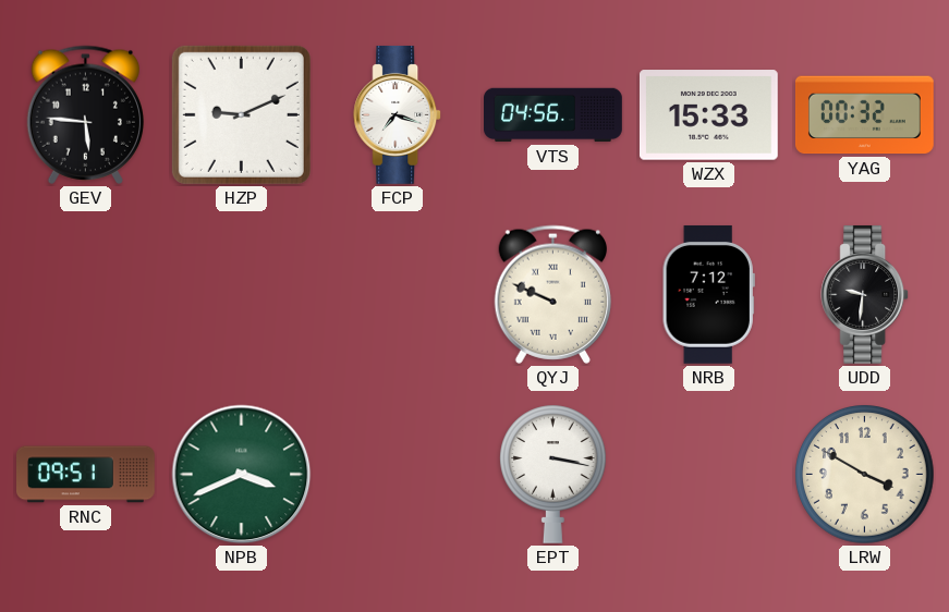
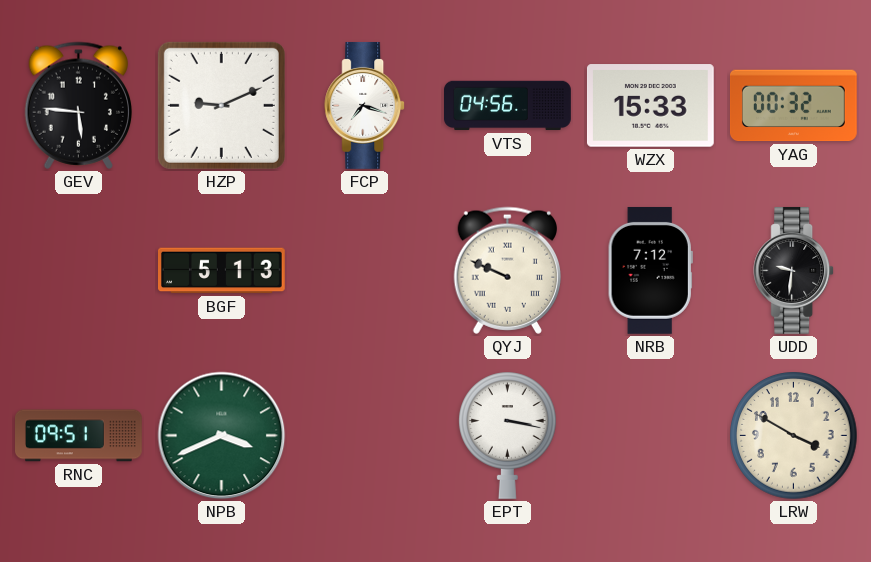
BGF: none -> 5:13 (222, 271)
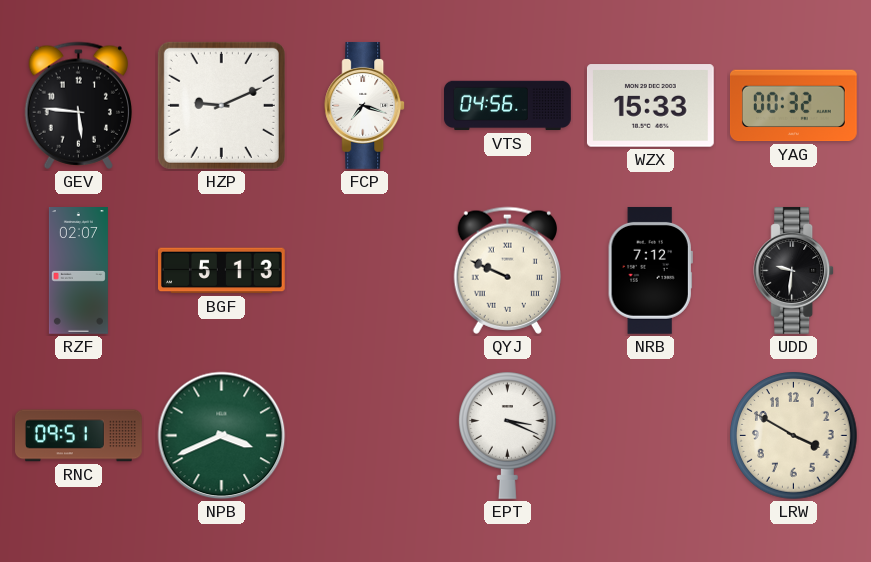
RZF: none -> 02:07 (78, 271)
EPT: 3:17 -> 3:19 (508, 435)
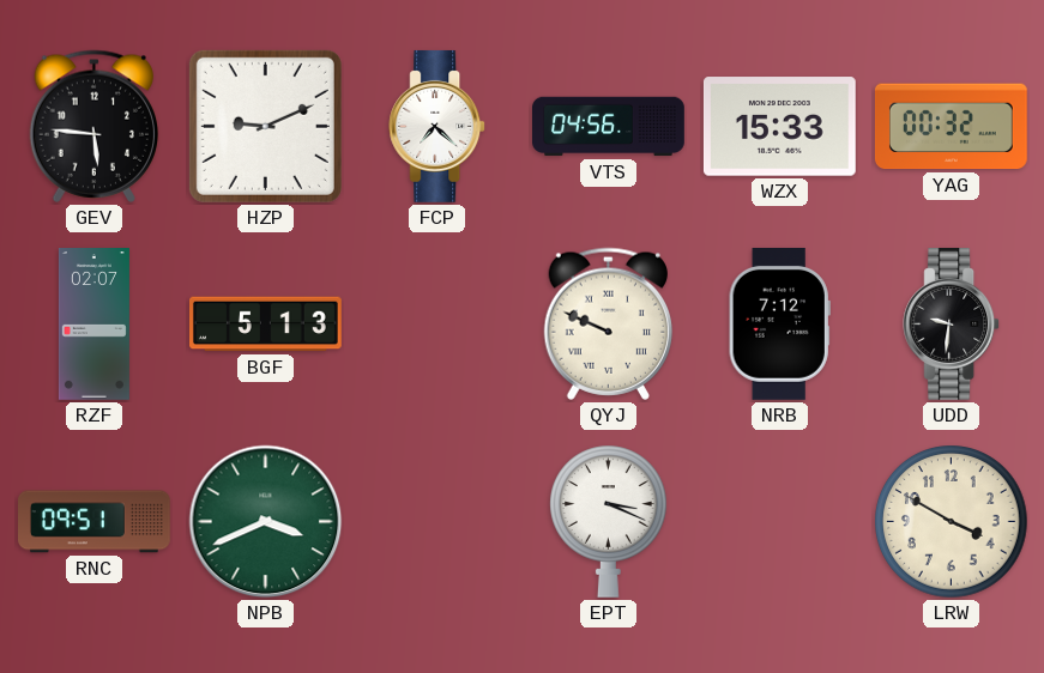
FCP: 7:18 -> 7:22 (437, 126)
